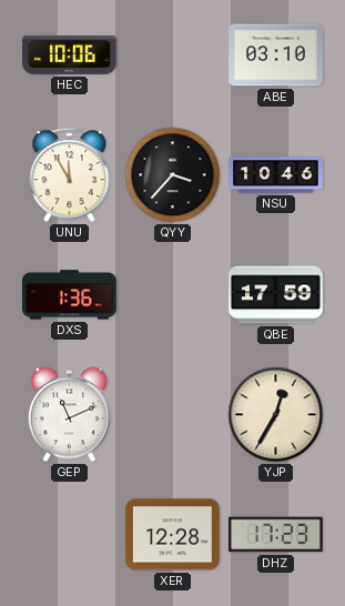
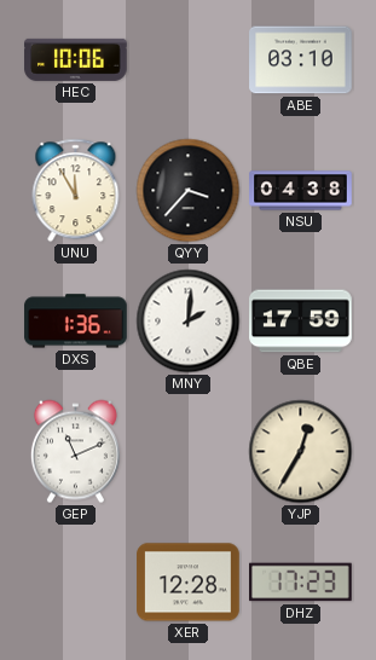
NSU: 10:46 -> 04:38 (301, 191)
MNY: none -> 2:01 (189, 322)
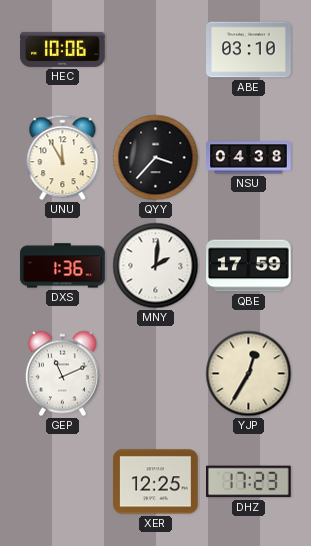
XER: 12:28 -> 12:25 (156, 482)
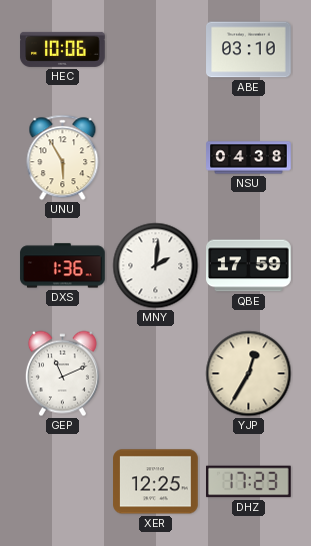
UNU: 11:55 -> 5:55 (63, 158)
QYY: 3:37 -> none (156, 158)
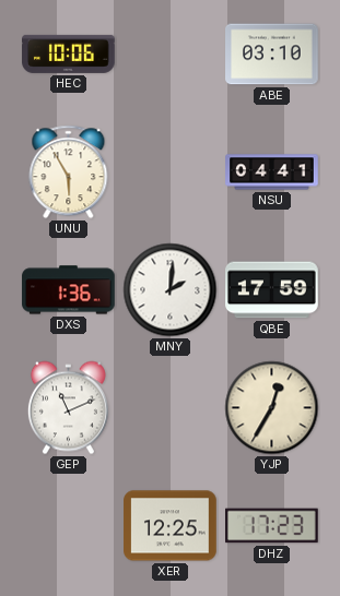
NSU: 04:38 -> 04:41 (272, 172)
